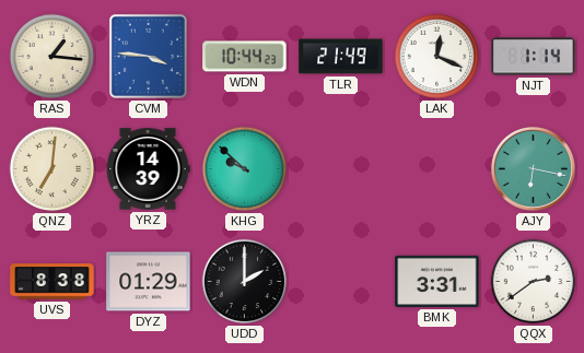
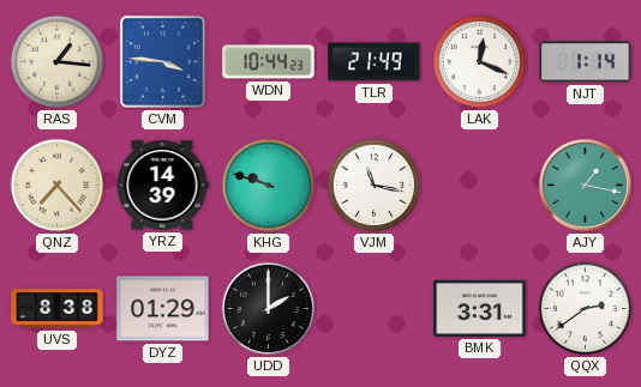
QNZ: 7:01 -> 7:23 (58, 186)
KHG: 9:52 -> 9:48 (269, 186)
VJM: none -> 11:17 (375, 186)
AJY: 6:17 -> 1:17 (585, 185)
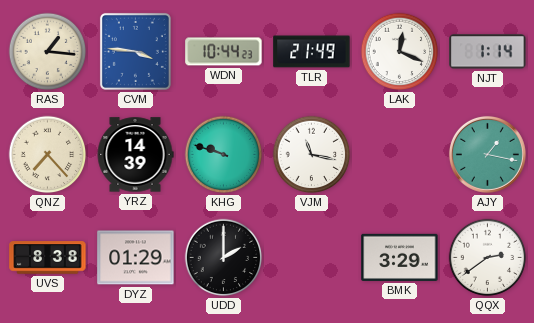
BMK: 3:31 -> 3:29 (400, 257)
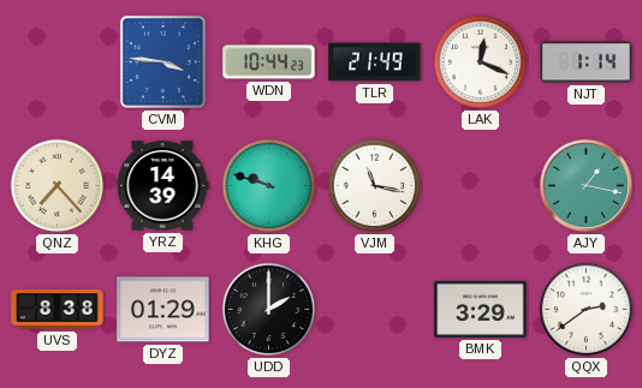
RAS: 1:16 -> none (48, 52)
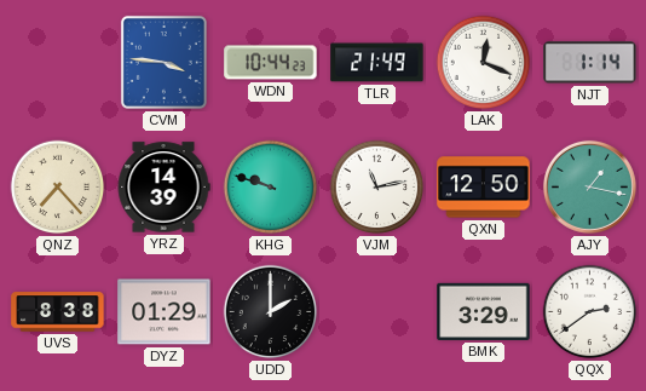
VJM: 11:17 -> 11:13 (377, 188)
QXN: none -> 12:50 (484, 188)
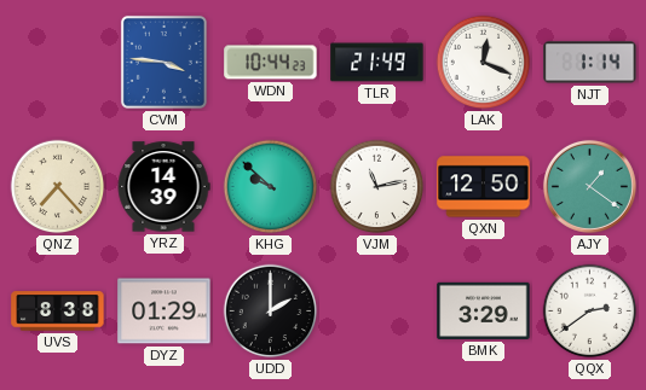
KHG: 9:48 -> 9:52 (271, 187)
AJY: 1:17 -> 1:21 (589, 186)
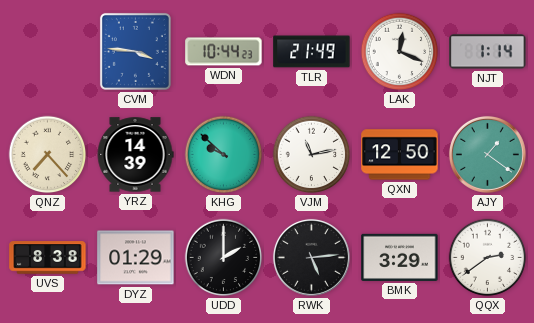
RWK: none -> 5:14 (311, 257)
